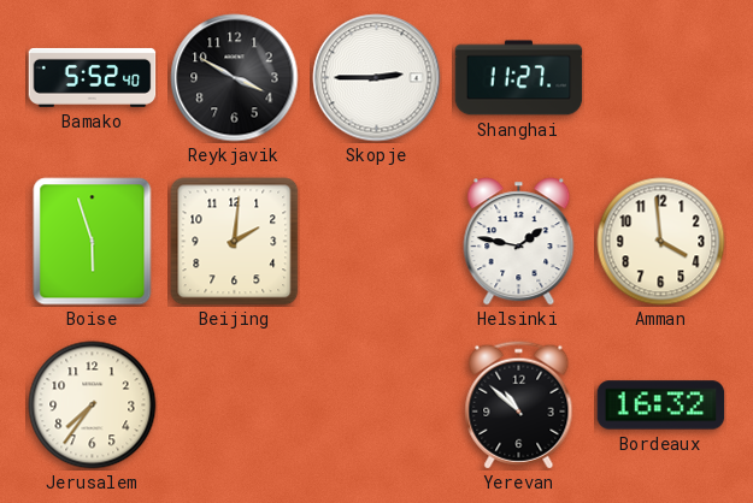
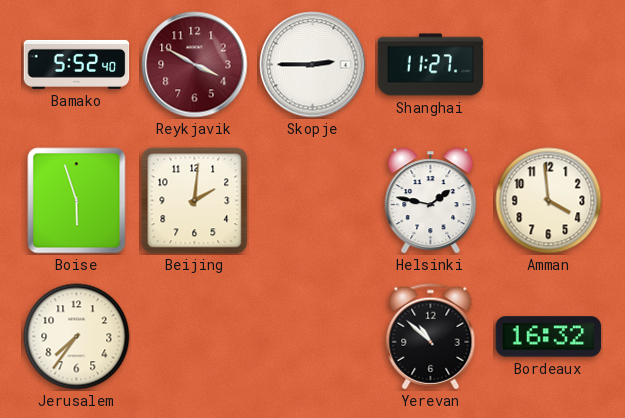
Reykjavik dial: black -> burgundy (195, 65)
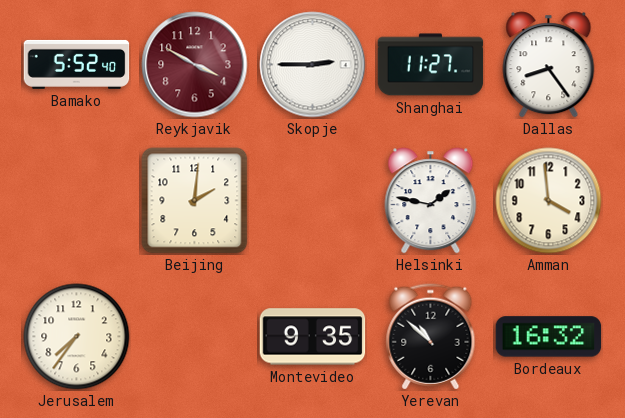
Dallas: none -> 8:24 (549, 65)
Boise: 5:57 -> none (77, 201)
Montevideo: none -> 9:35 (313, 337)
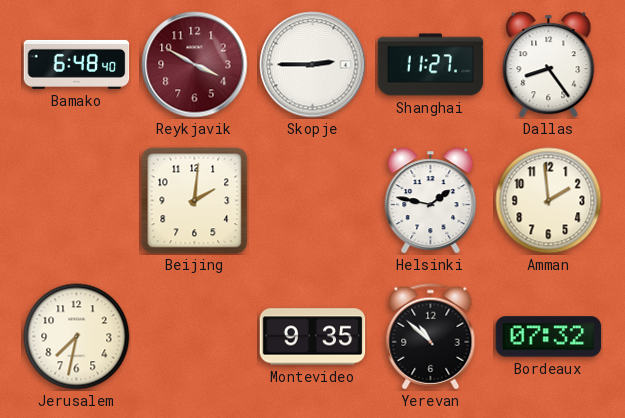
Bamako: 5:52 -> 6:48 (77, 64)
Amman: 3:59 -> 1:59 (549, 201)
Jerusalem: 7:36 -> 7:32 (77, 337)
Bordeaux: 16:32 -> 07:32 (549, 337)
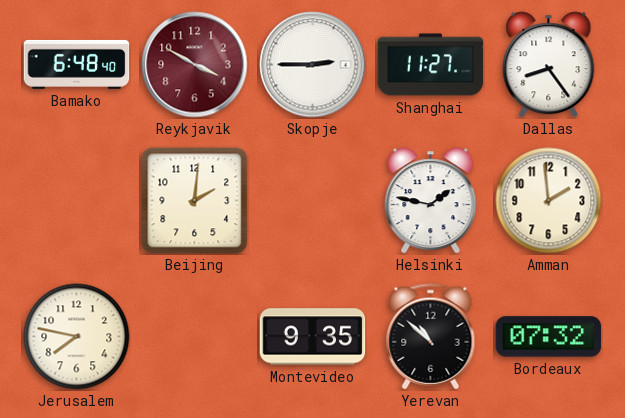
Jerusalem: 7:32 -> 7:47 (77, 337)
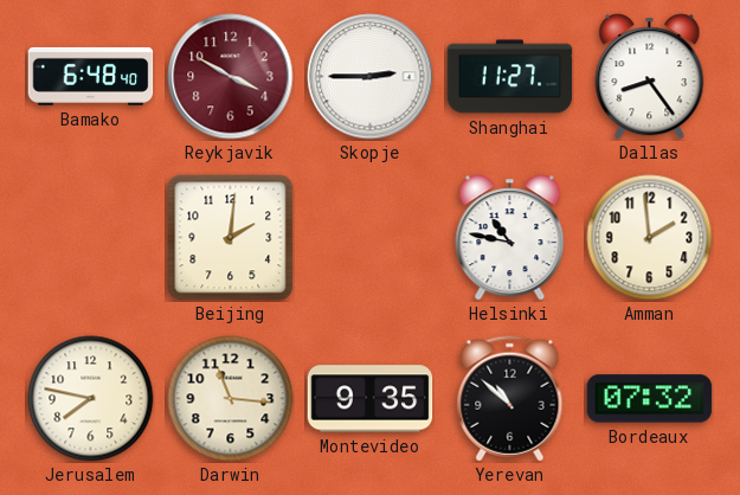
Helsinki: 1:47 -> 10:47 (510, 238)
Darwin: none -> 11:16 (231, 399)
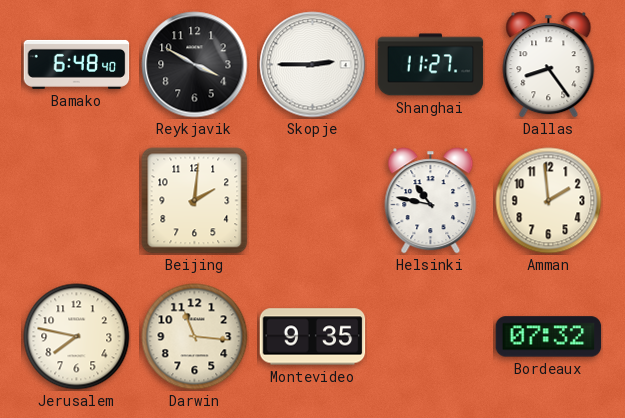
Reykjavik dial: burgundy -> black (195, 65)
Yerevan: 10:52 -> none (510, 399)
